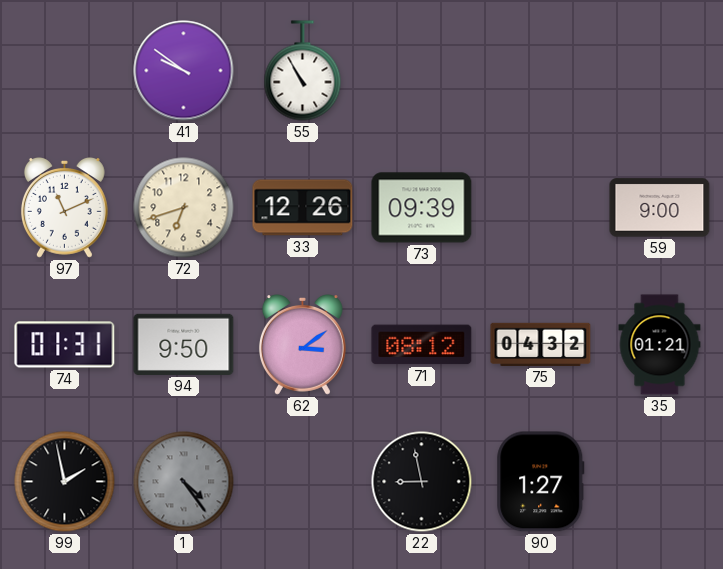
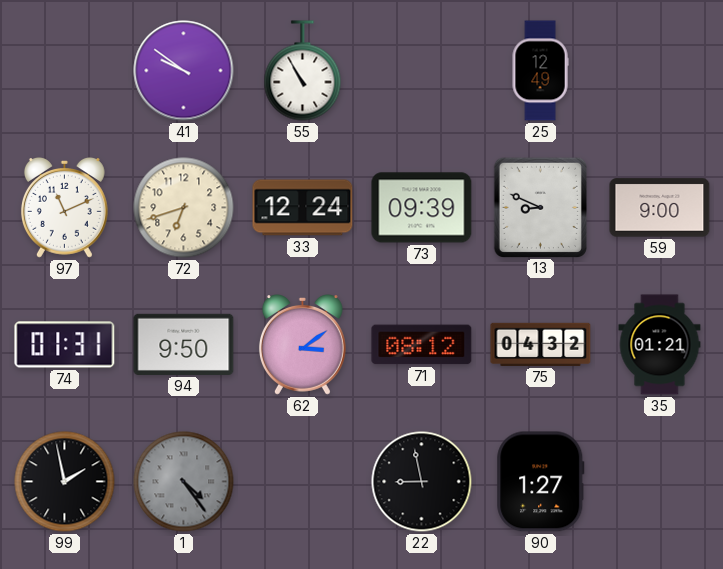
25: none -> 12:49 (540, 71)
33: 12:26 -> 12:24 (303, 208)
13: none -> 8:49 (540, 207)
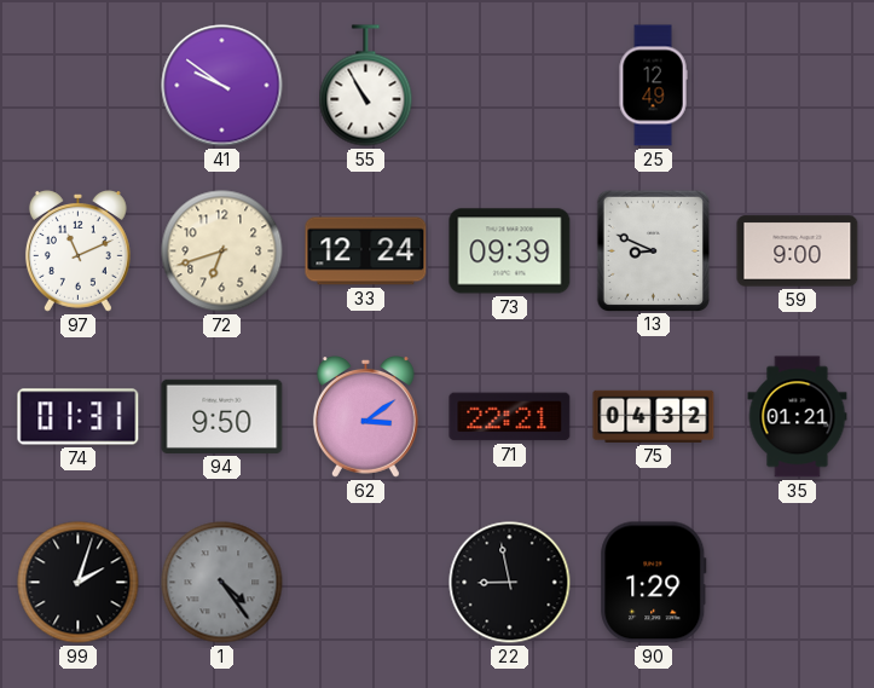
71: 08:12 -> 22:21 (510, 417)
99: 1:58 -> 2:03 (79, 583)
90: 1:27 -> 1:29 (654, 583)
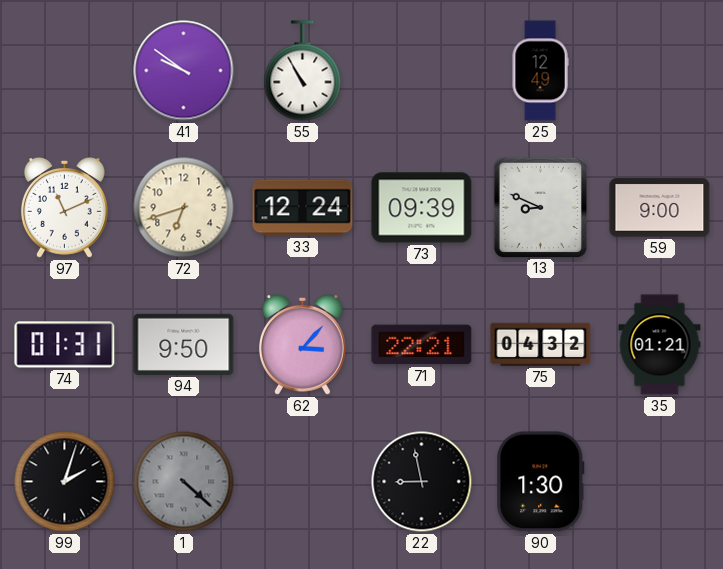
62: 3:09 -> 3:07 (302, 345)
1: 4:24 -> 4:22 (184, 482)
90: 1:29 -> 1:30 (541, 482)
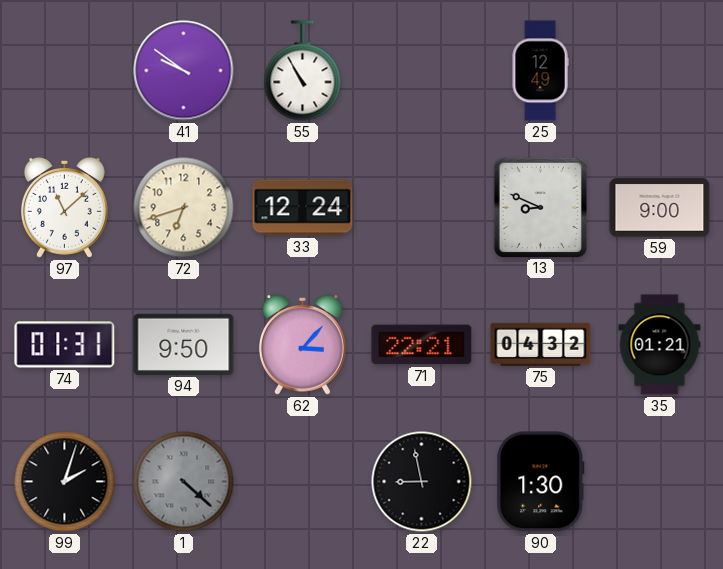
97: 11:11 -> 11:08 (64, 208)
73: 09:39 -> none (422, 208)
